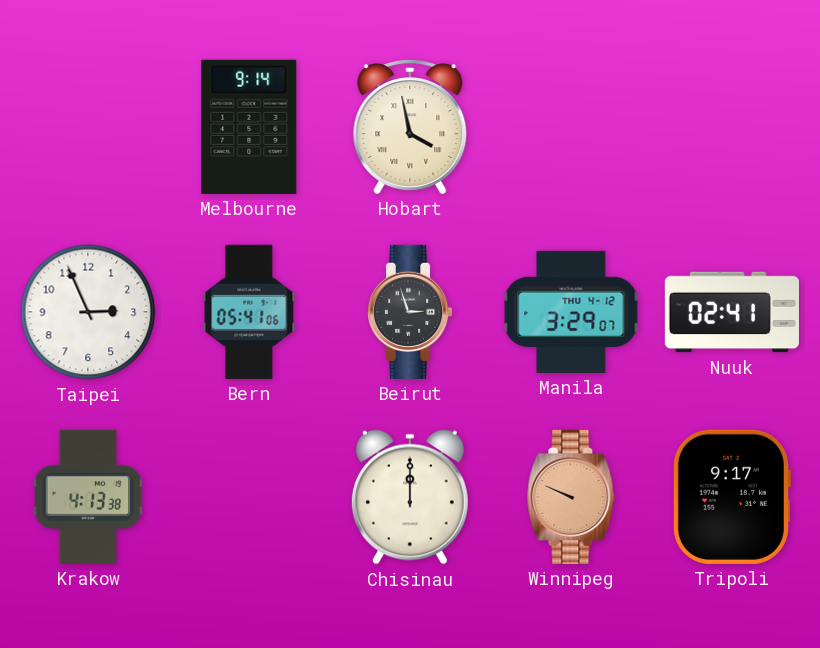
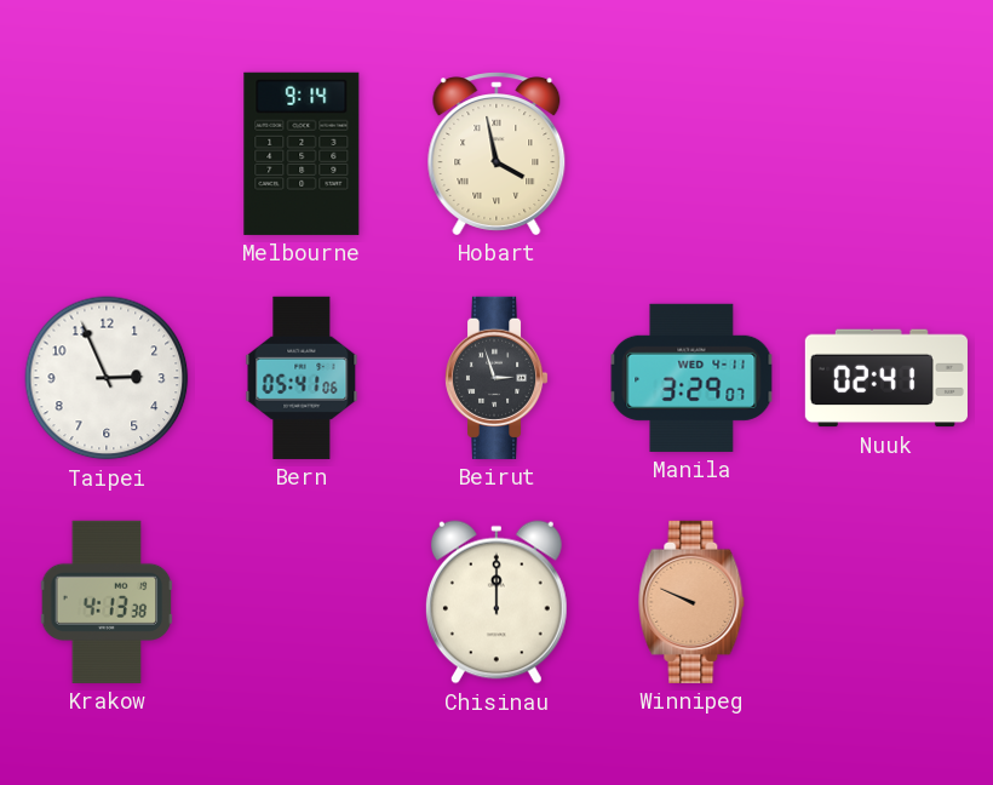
Manila date: THU 4-12 -> WED 4-11 (691, 378)
Tripoli: 9:17 -> none (731, 497)
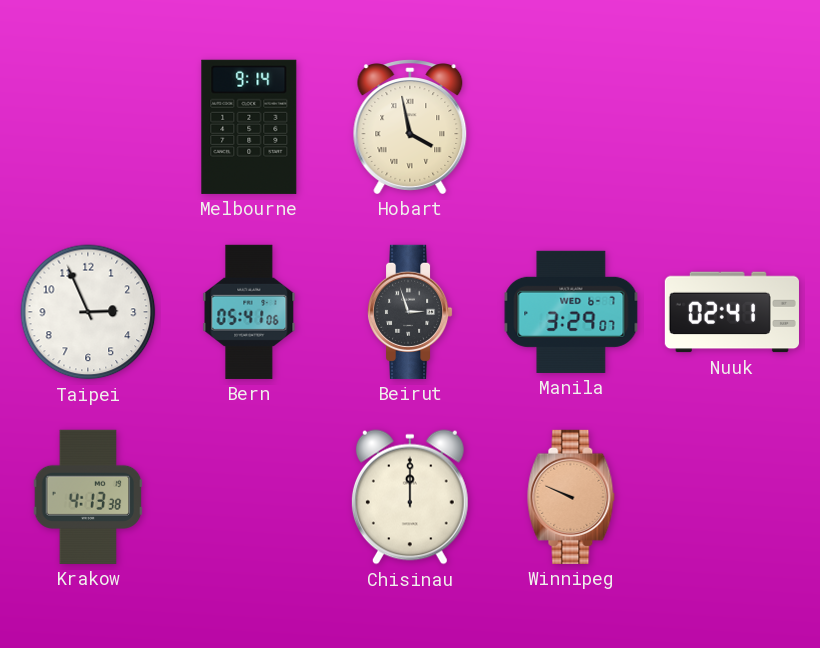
Manila date: WED 4-11 -> WED 6-7 (571, 312)
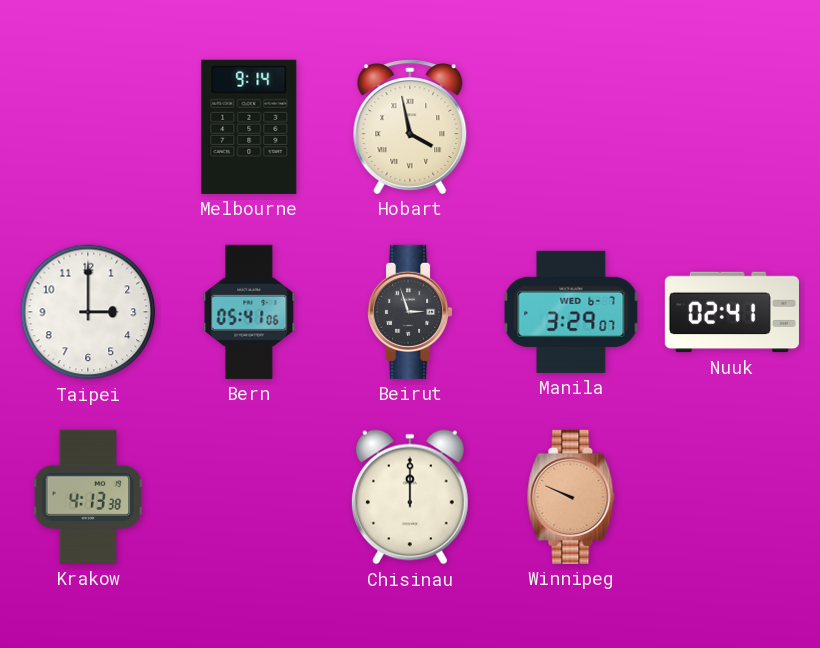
Taipei: 2:56 -> 3:00 (88, 312)
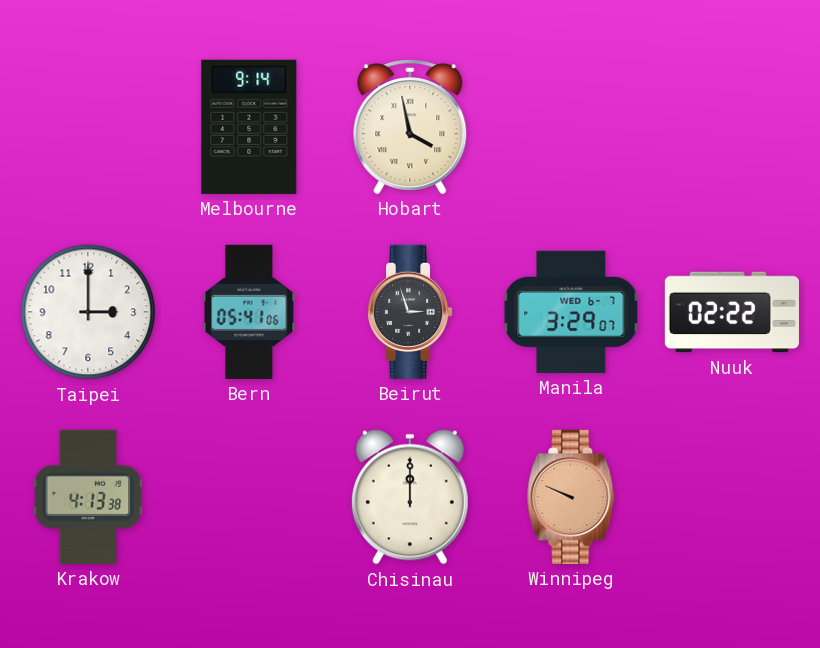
Nuuk: 02:41 -> 02:22 (732, 312)
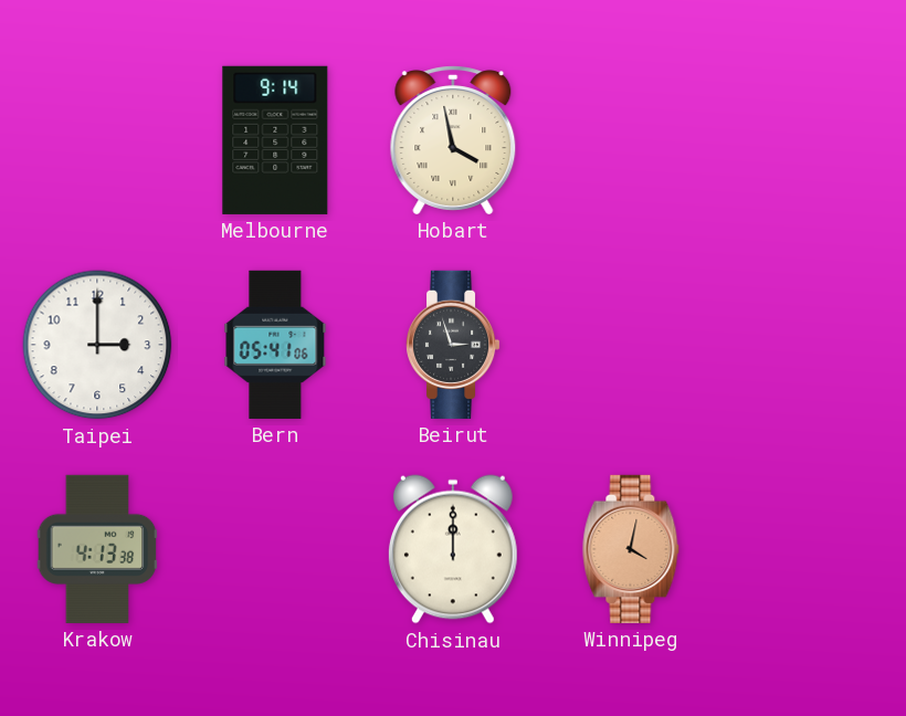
Manila: 3:29 -> none (571, 312)
Nuuk: 02:22 -> none (732, 312)
Winnipeg: 9:49 -> 4:02 (631, 549)
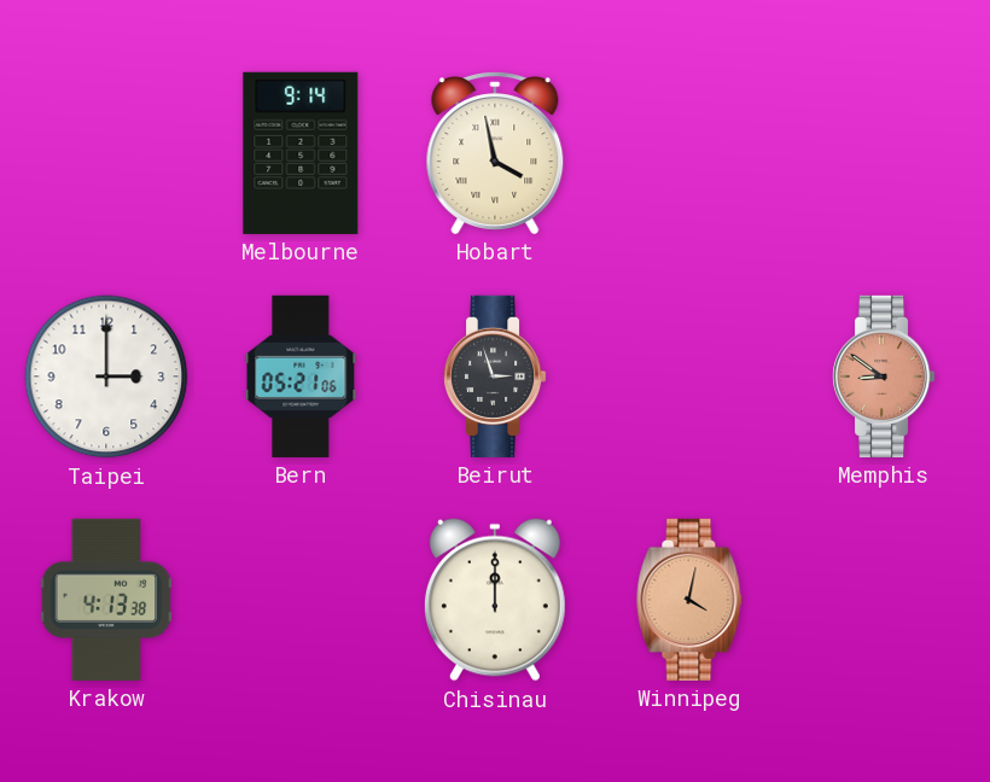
Bern: 05:41 -> 05:21 (301, 377)
Memphis: none -> 8:51 (885, 377)
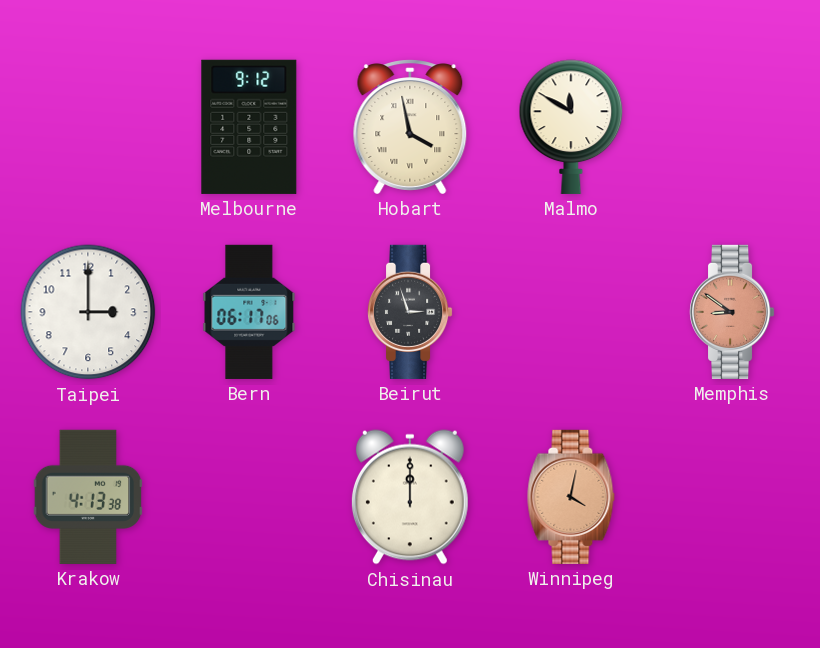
Melbourne: 9:14 -> 9:12 (249, 127)
Malmo: none -> 11:50 (571, 127)
Bern: 05:21 -> 06:17 (249, 312)
